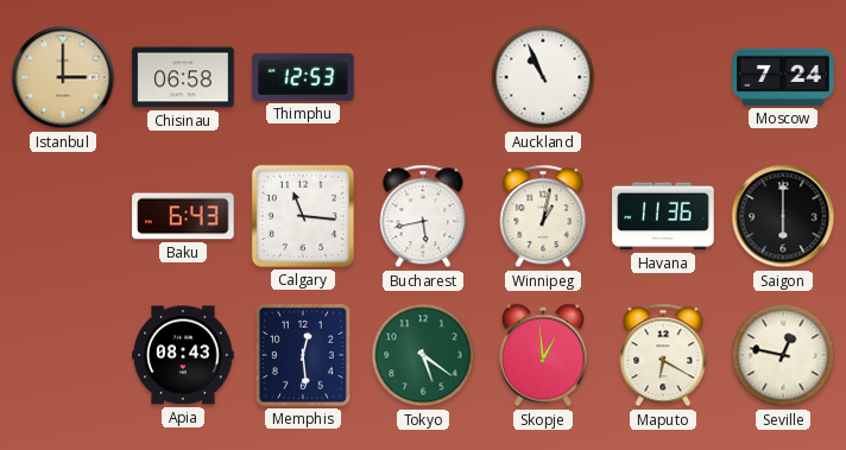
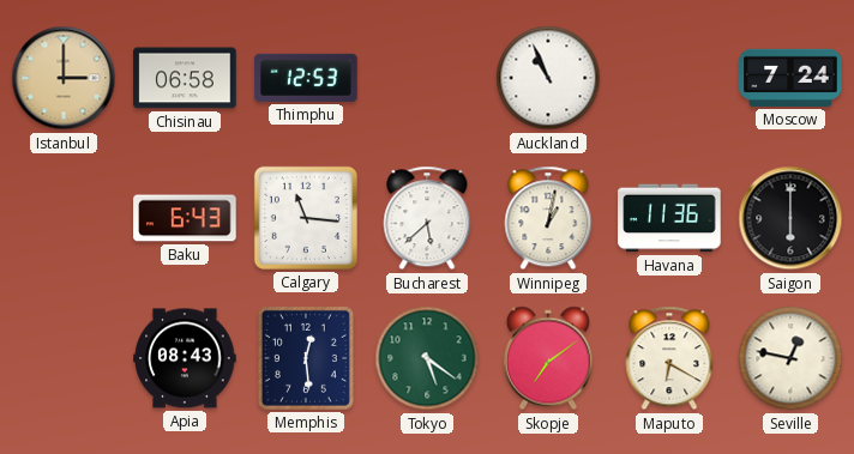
Bucharest: 5:43 -> 5:38 (427, 218)
Skopje: 12:59 -> 7:09 (548, 358)
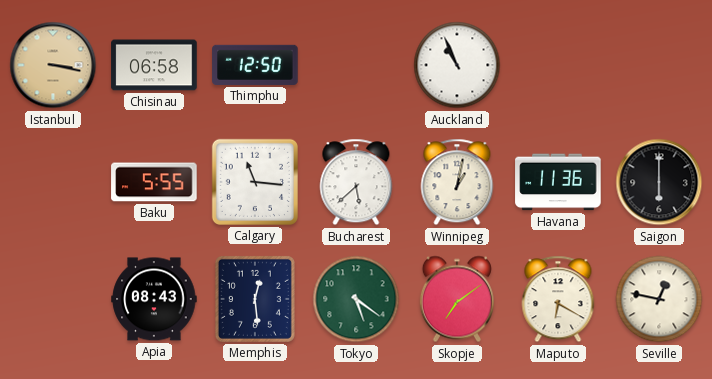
Istanbul: 3:00 -> 3:17 (53, 65)
Thimphu: 12:53 -> 12:50 (255, 65)
Moscow: 7:24 -> none (790, 78)
Baku: 6:43 -> 5:55 (154, 182)
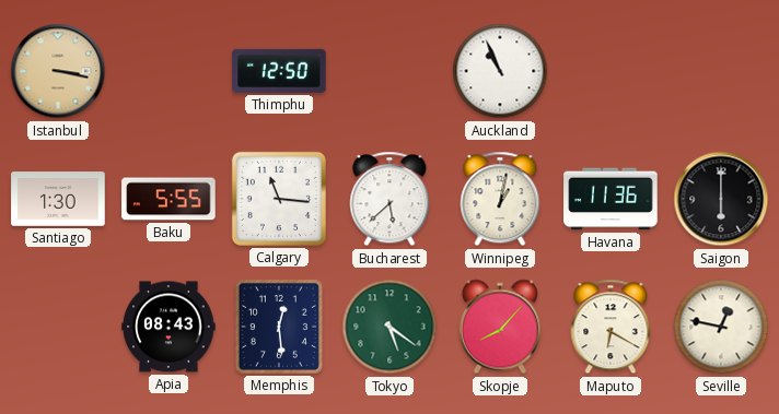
Chisinau: 06:58 -> none (154, 65)
Santiago: none -> 1:30 (58, 199)
Skopje: 7:09 -> 8:07 (500, 327)
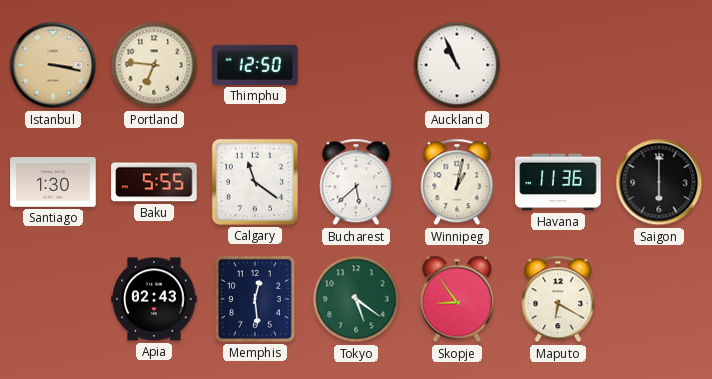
Portland: none -> 6:46 (154, 65)
Calgary: 11:16 -> 11:21 (255, 182)
Apia: 08:43 -> 02:43 (154, 299)
Skopje: 8:07 -> 8:54 (457, 299)
Seville: 12:47 -> none (721, 327)
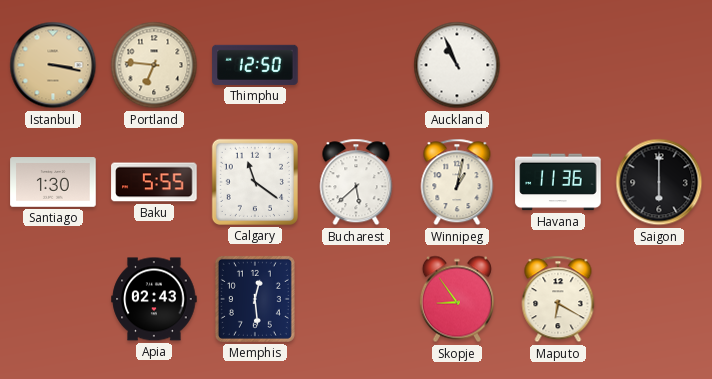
Tokyo: 5:21 -> none (356, 299)
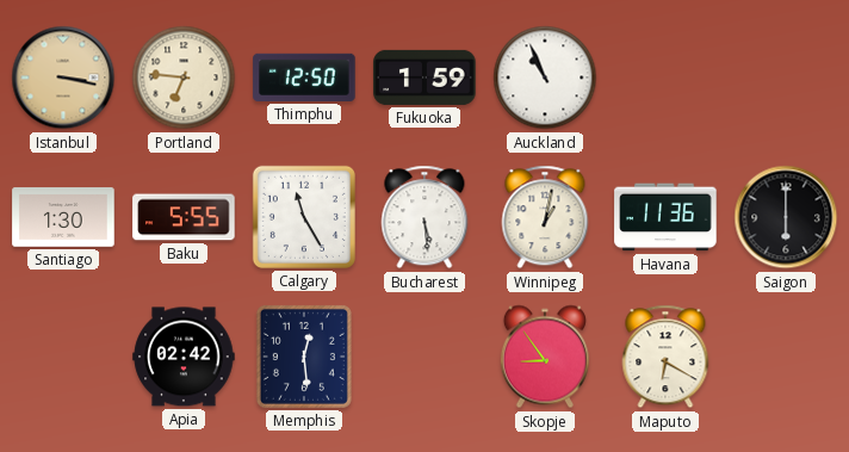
Fukuoka: none -> 1:59 (424, 78)
Calgary: 11:21 -> 11:25 (304, 217)
Bucharest: 5:38 -> 5:29 (424, 217)
Apia: 02:43 -> 02:42 (184, 357)
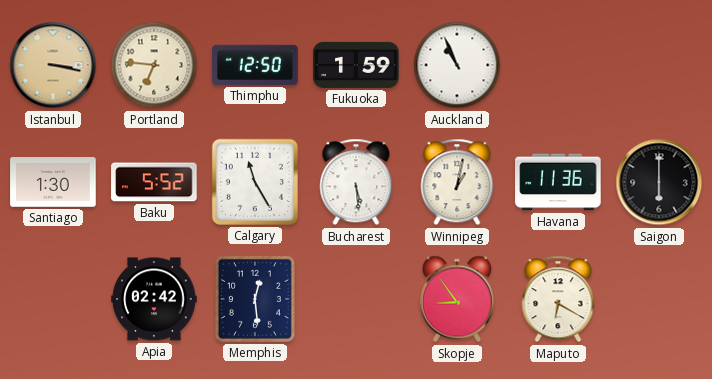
Baku: 5:55 -> 5:52 (154, 182)
